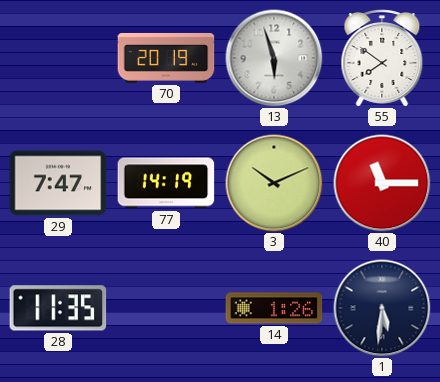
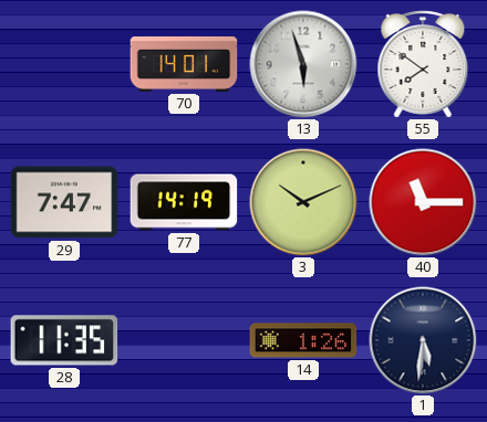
70: 20:19 -> 14:01 (184, 64)
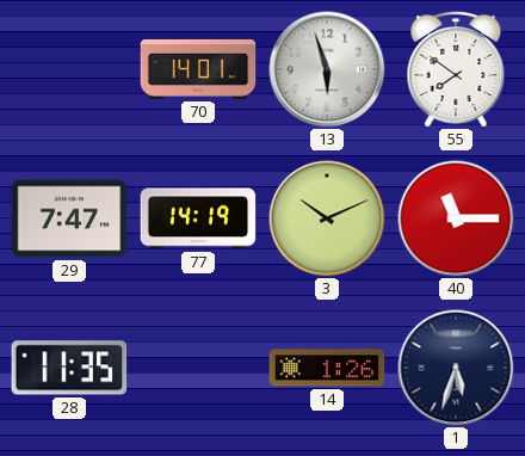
1: 5:31 -> 5:33 (456, 368)
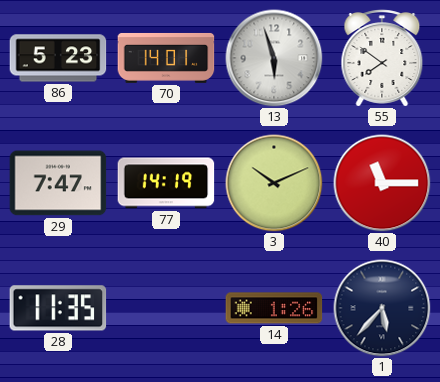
86: none -> 5:23 (58, 58)
1: 5:33 -> 5:37 (382, 308)
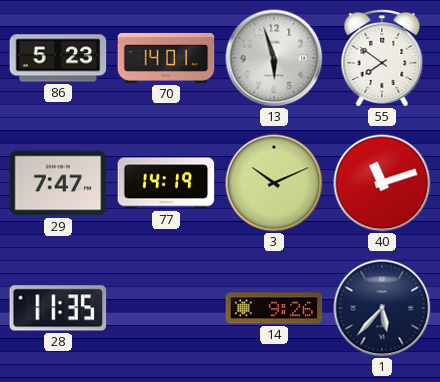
40: 11:15 -> 11:12 (382, 183)
14: 1:26 -> 9:26 (274, 308)
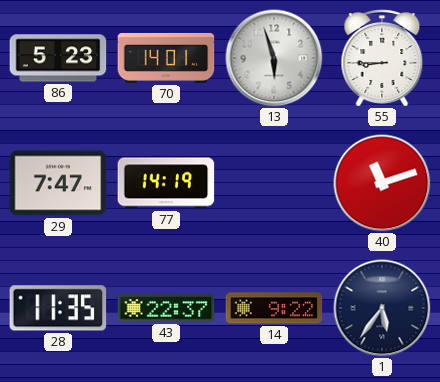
55: 7:51 -> 8:45 (382, 58)
3: 10:11 -> none (274, 183)
43: none -> 22:37 (166, 308)
14: 9:26 -> 9:22 (274, 308)
1: 5:37 -> 5:36 (382, 308)
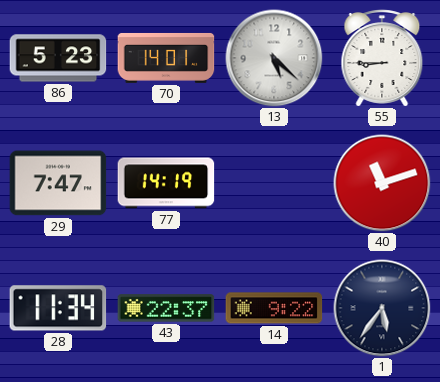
13: 5:57 -> 5:22 (274, 58)
28: 11:35 -> 11:34 (58, 308)
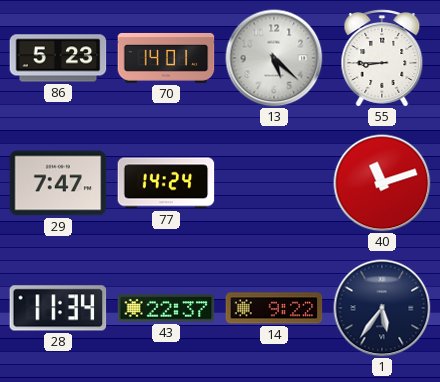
77: 14:19 -> 14:24 (166, 183)
